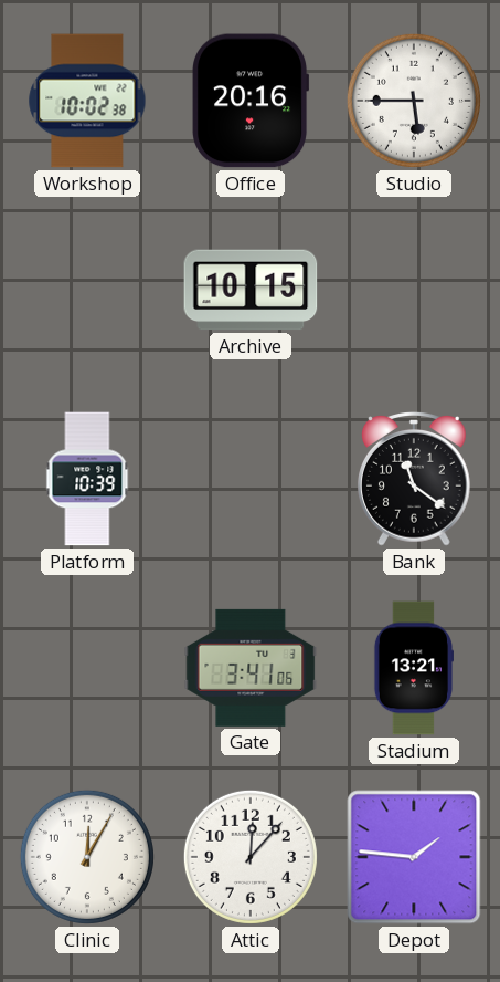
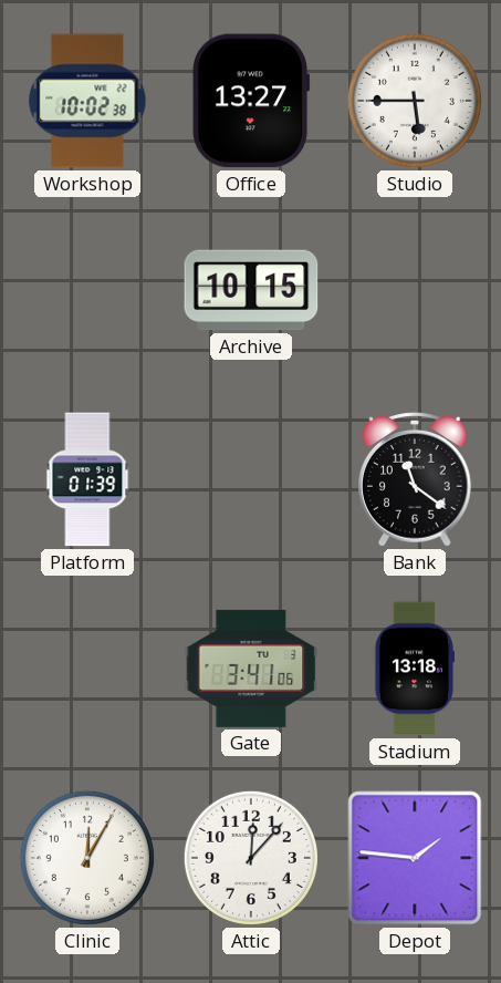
Office: 20:16 -> 13:27 (251, 101)
Platform: 10:39 -> 01:39 (87, 479)
Stadium: 13:21 -> 13:18 (414, 669)
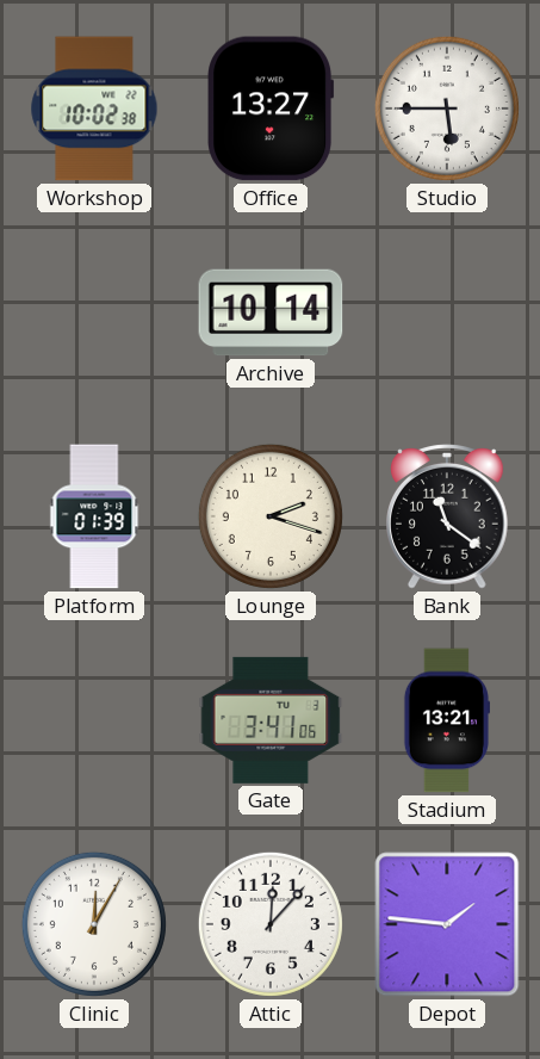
Archive: 10:15 -> 10:14 (271, 312)
Lounge: none -> 2:18 (271, 516)
Stadium: 13:18 -> 13:21 (446, 720)
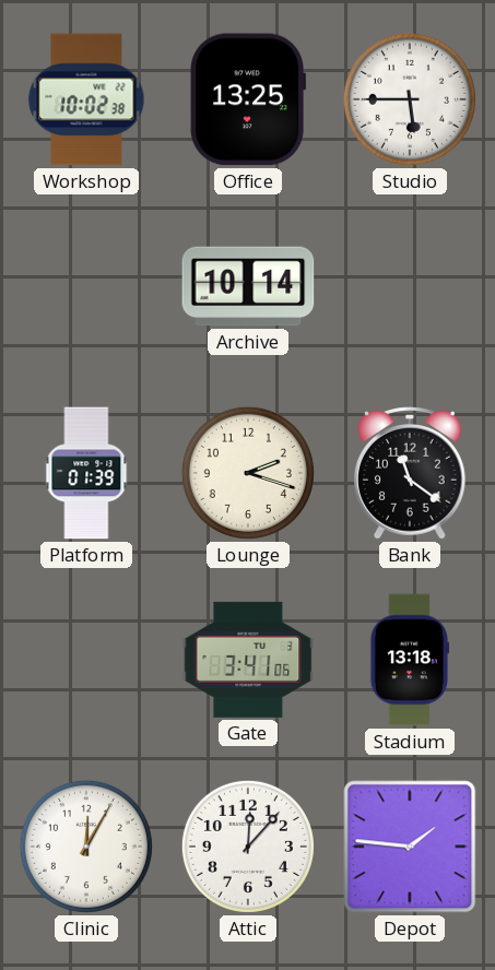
Office: 13:27 -> 13:25 (248, 99)
Stadium: 13:21 -> 13:18 (409, 660)
